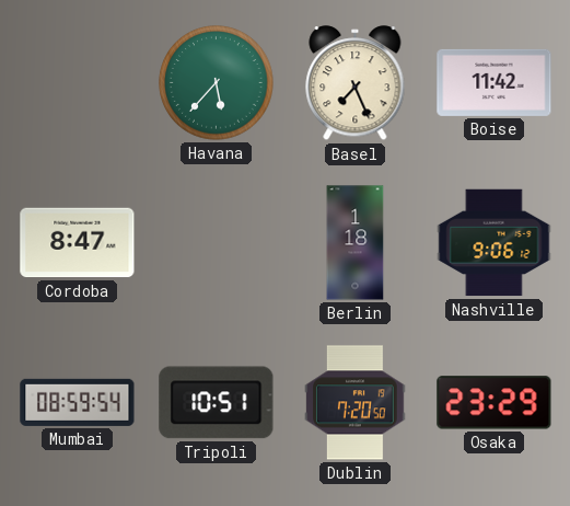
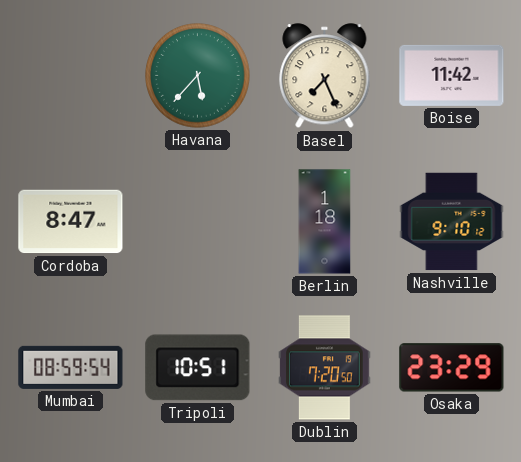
Nashville: 9:06 -> 9:10 (452, 222)
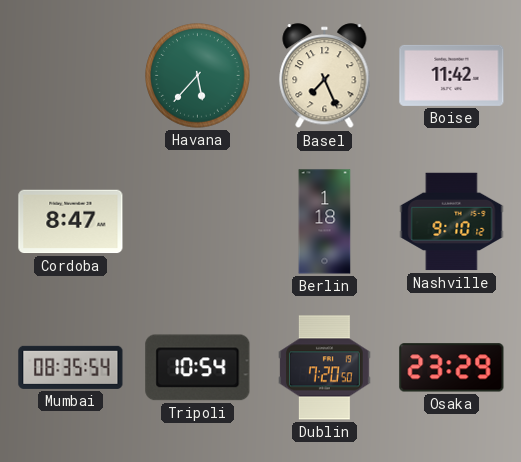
Mumbai: 08:59 -> 08:35 (71, 367)
Tripoli: 10:51 -> 10:54 (198, 368)
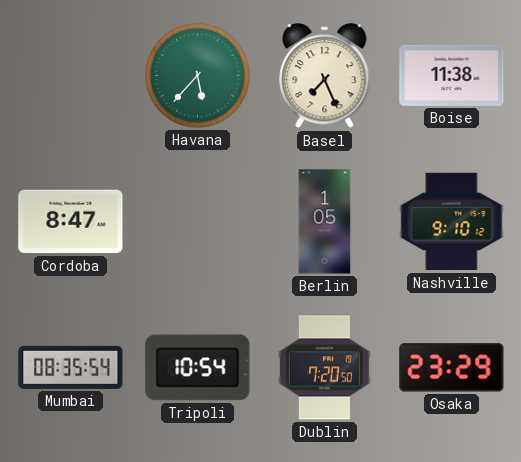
Boise: 11:42 -> 11:38 (452, 75)
Berlin: 1:18 -> 1:05 (325, 222)
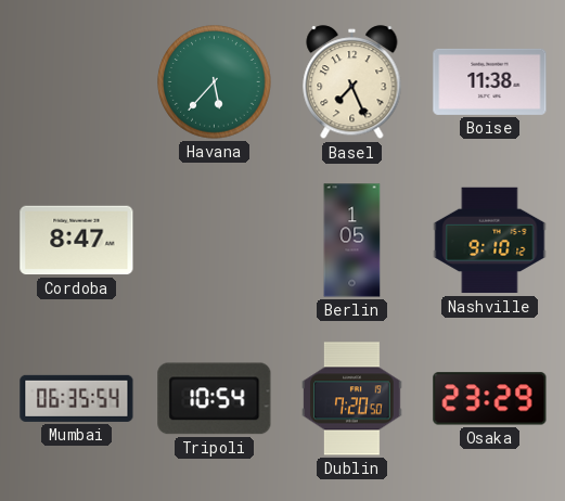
Mumbai: 08:35 -> 06:35 (77, 398)
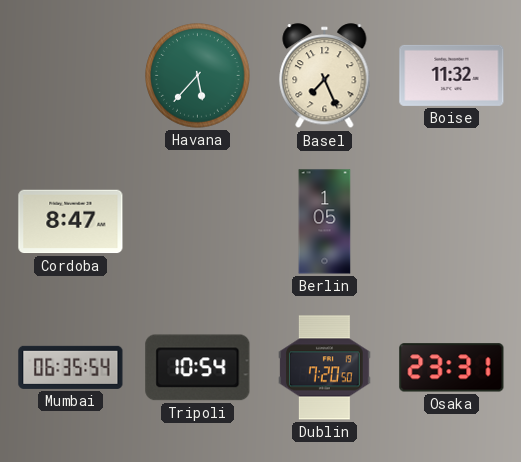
Boise: 11:38 -> 11:32 (452, 75)
Nashville: 9:10 -> none (490, 241)
Osaka: 23:29 -> 23:31 (452, 368)
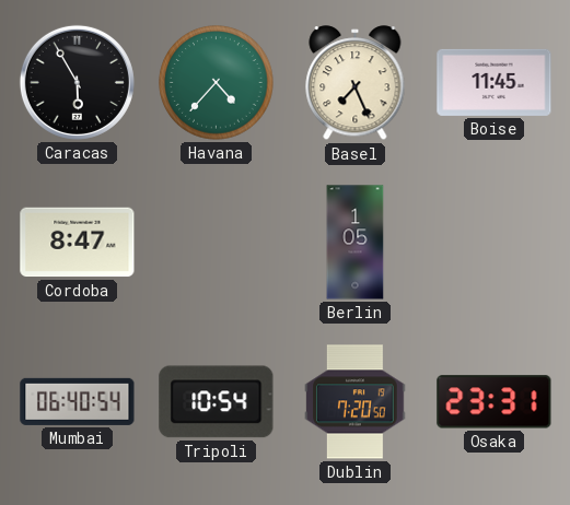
Caracas: none -> 5:55 (77, 82)
Havana: 5:37 -> 4:37 (217, 83)
Boise: 11:32 -> 11:45 (495, 82)
Mumbai: 06:35 -> 06:40 (78, 401)
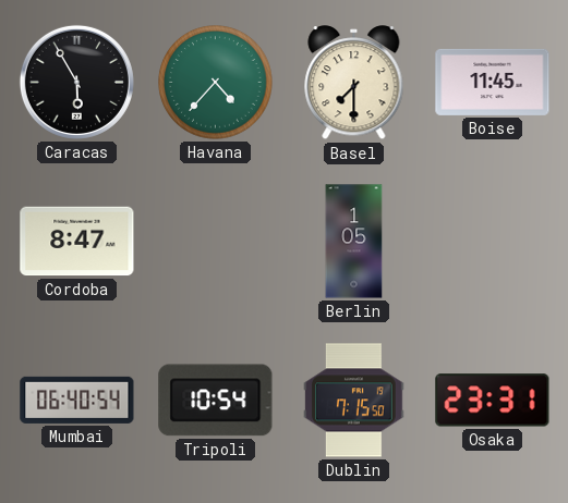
Basel: 7:26 -> 7:30 (354, 83)
Dublin: 7:20 -> 7:15 (354, 401)
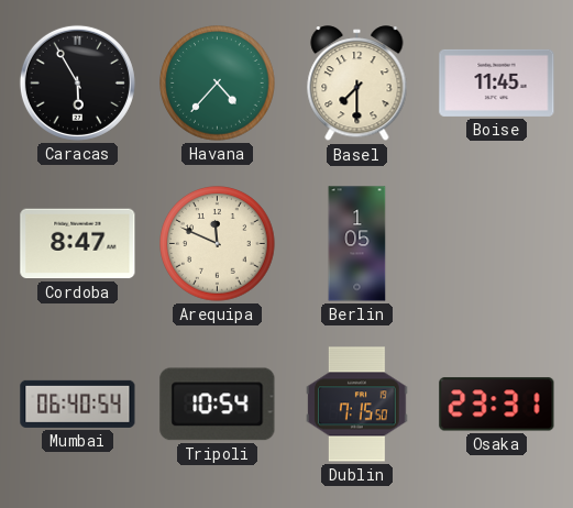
Arequipa: none -> 11:49 (218, 244)
